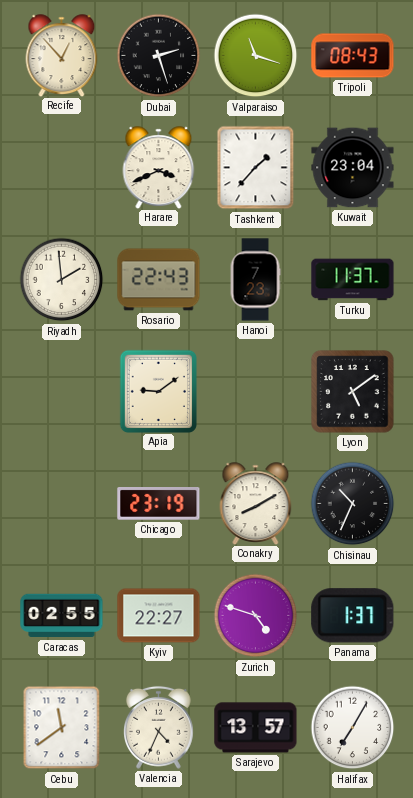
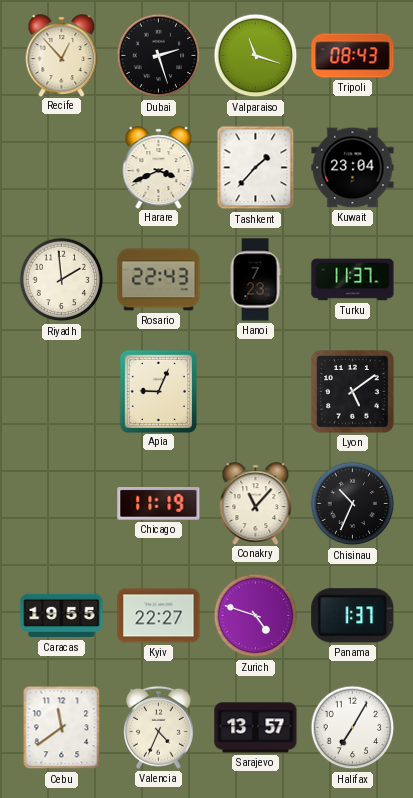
Apia: 9:09 -> 9:04 (158, 391)
Chicago: 23:19 -> 11:19 (159, 504)
Conakry: 8:10 -> 11:07 (256, 503)
Caracas: 02:55 -> 19:55 (62, 616)
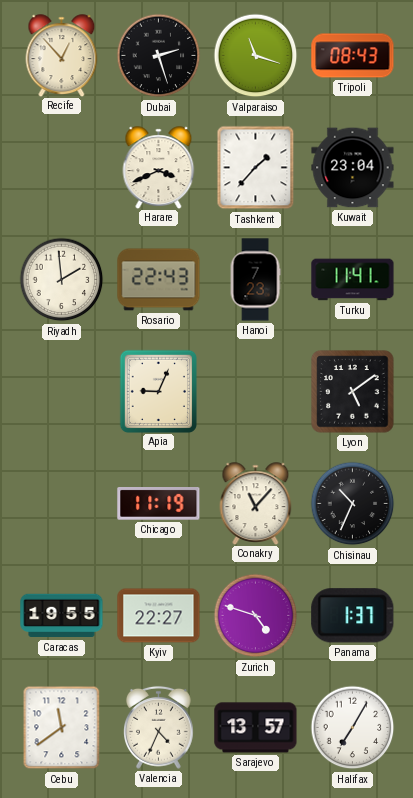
Turku: 11:37 -> 11:41 (353, 280)
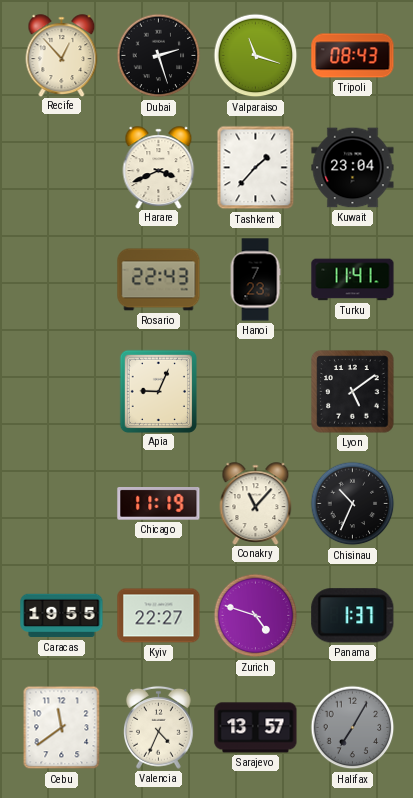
Riyadh: 1:59 -> none (62, 280)
Halifax dial: white -> grey (353, 728)
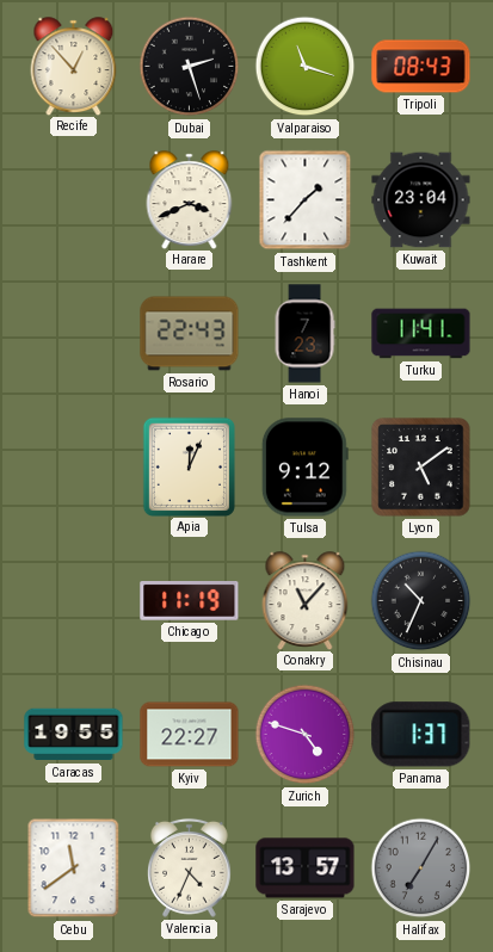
Apia: 9:04 -> 12:04 (189, 466)
Tulsa: none -> 9:12 (304, 468)
